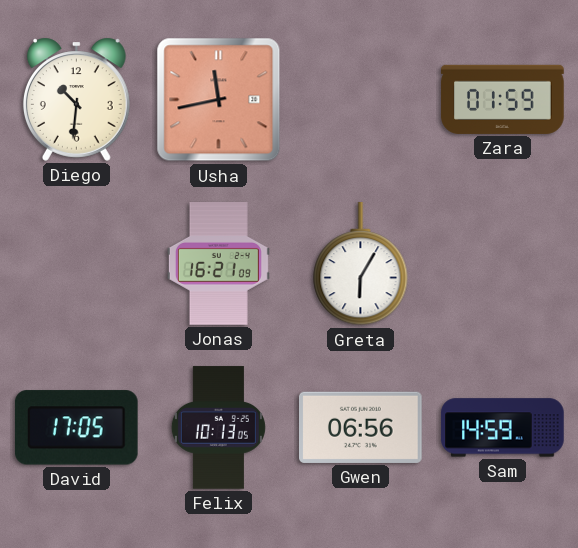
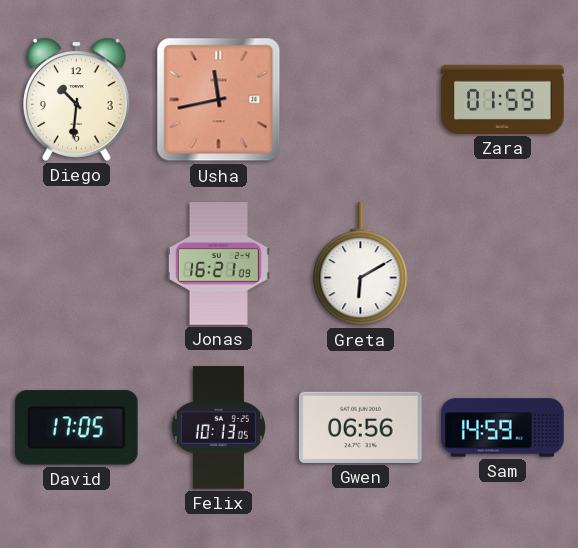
Greta: 6:05 -> 6:10 (361, 264)
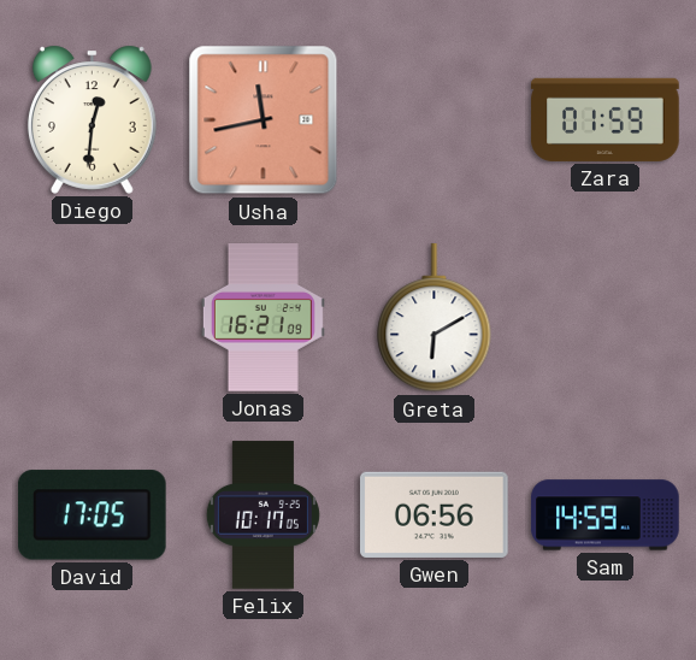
Diego: 10:31 -> 12:31 (92, 119)
Felix: 10:13 -> 10:17 (263, 515)
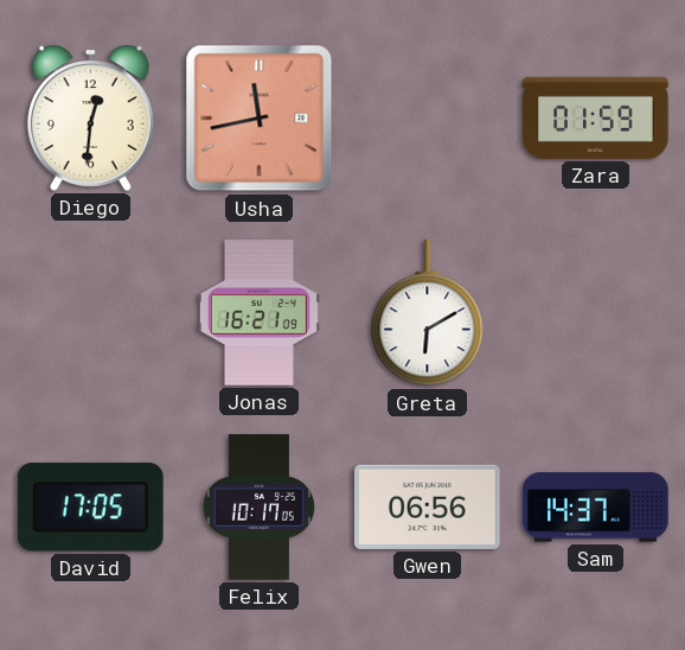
Sam: 14:59 -> 14:37 (596, 508)
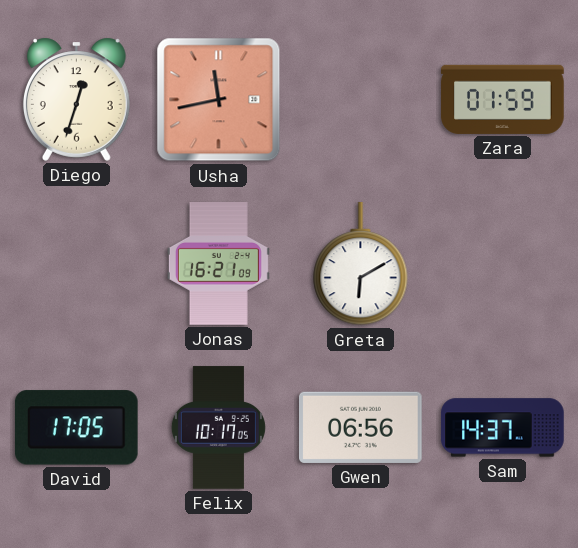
Diego: 12:31 -> 12:33 (76, 99)
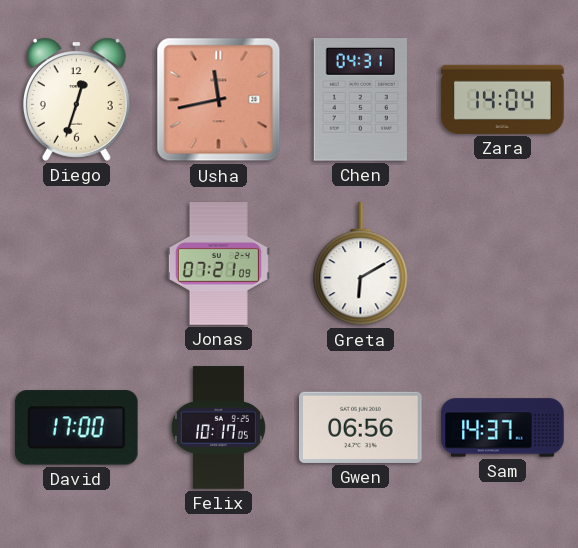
Chen: none -> 04:31 (360, 100)
Zara: 01:59 -> 14:04 (503, 99)
Jonas: 16:21 -> 07:21 (218, 264)
David: 17:05 -> 17:00 (76, 428)
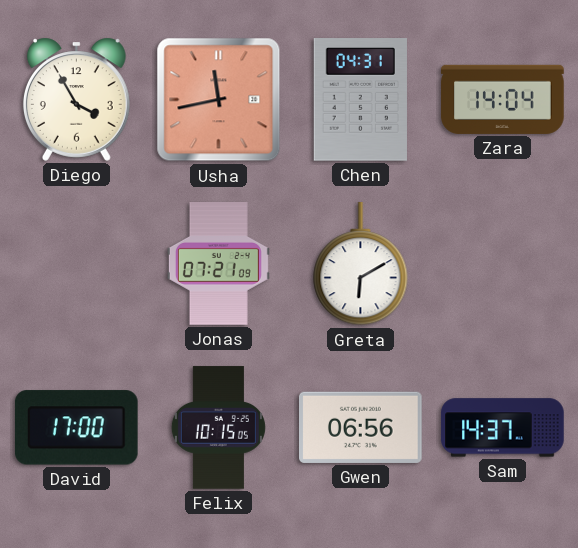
Diego: 12:33 -> 3:55 (76, 99)
Felix: 10:17 -> 10:15 (218, 428)
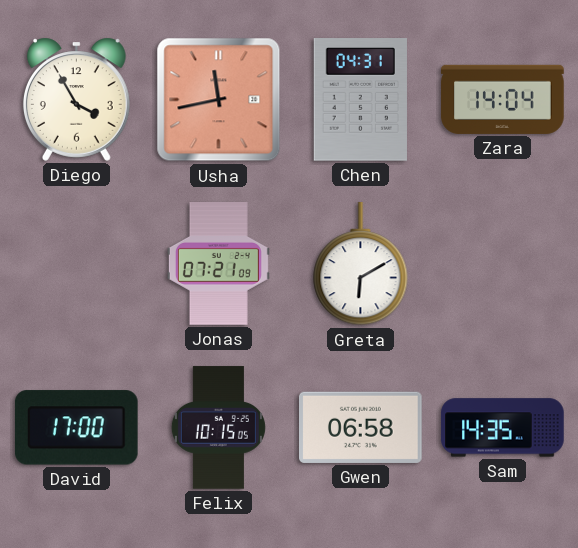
Gwen: 06:56 -> 06:58 (361, 427)
Sam: 14:37 -> 14:35 (503, 428)
